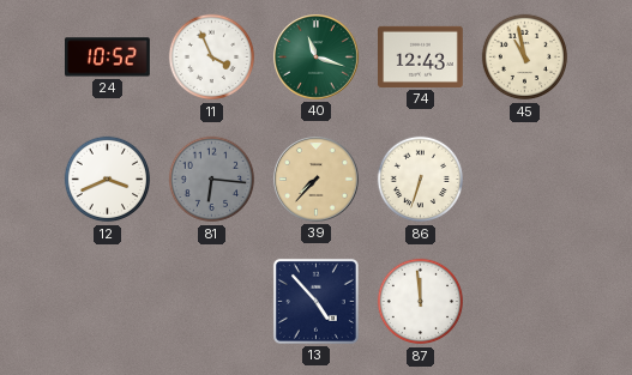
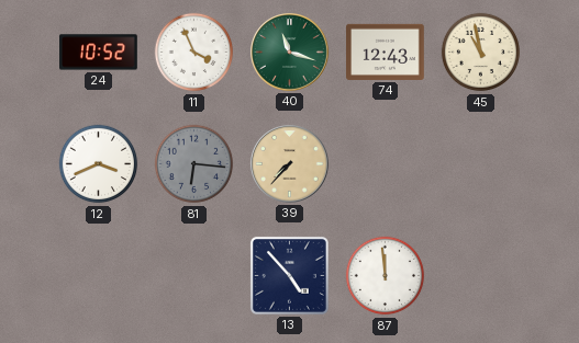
86: 6:33 -> none (421, 180)
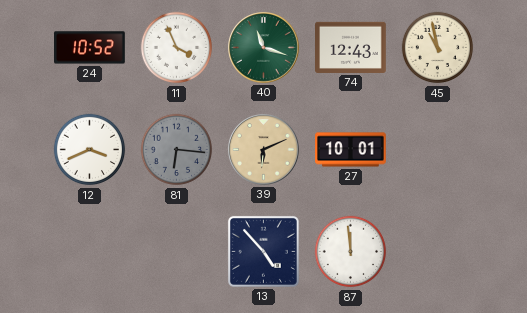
39: 7:37 -> 6:11 (264, 150)
27: none -> 10:01 (351, 150)
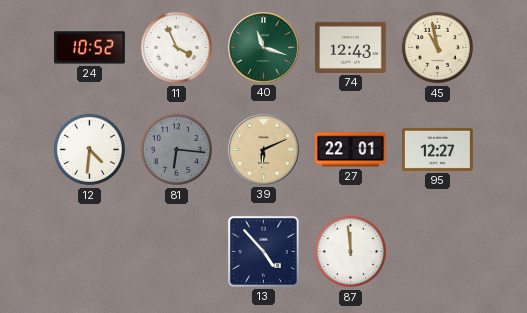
12: 3:41 -> 4:31 (90, 150)
27: 10:01 -> 22:01 (351, 150)
95: none -> 12:27 (438, 149)
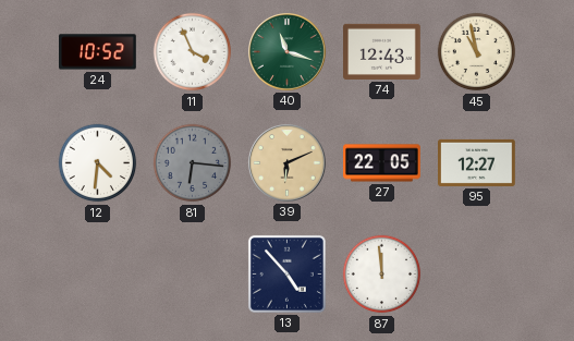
27: 22:01 -> 22:05 (382, 163)
